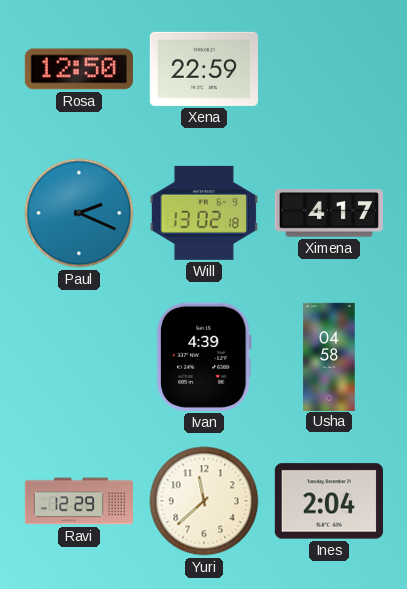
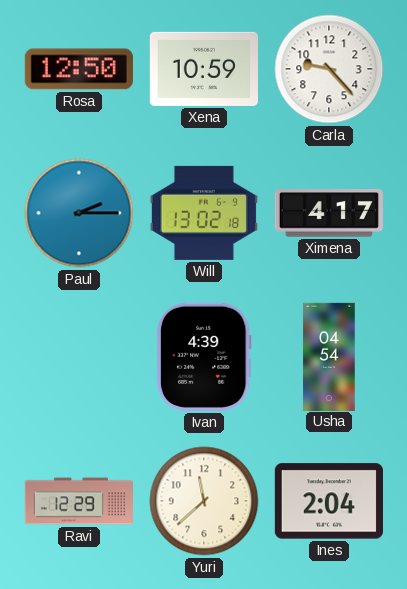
Xena: 22:59 -> 10:59 (204, 69)
Carla: none -> 9:23 (329, 69)
Paul: 2:19 -> 2:15 (79, 213)
Usha: 04:58 -> 04:54 (329, 356)
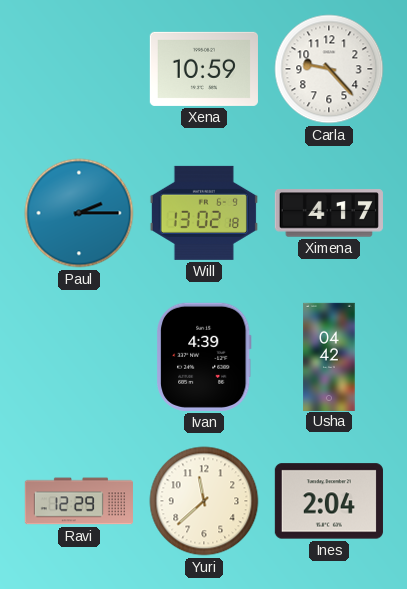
Rosa: 12:50 -> none (79, 69)
Usha: 04:54 -> 04:42 (329, 356)
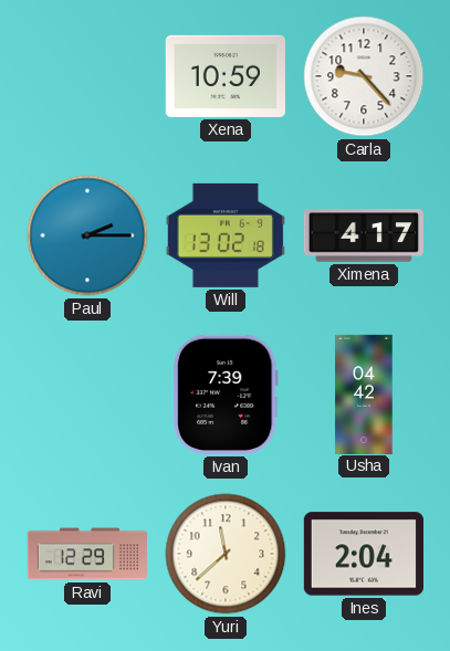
Ivan: 4:39 -> 7:39 (226, 395)
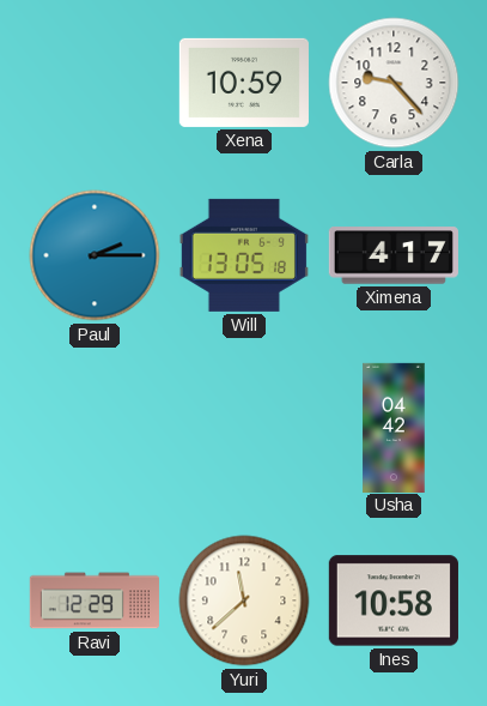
Will: 13:02 -> 13:05 (244, 255)
Ivan: 7:39 -> none (226, 395)
Ines: 2:04 -> 10:58 (394, 601)
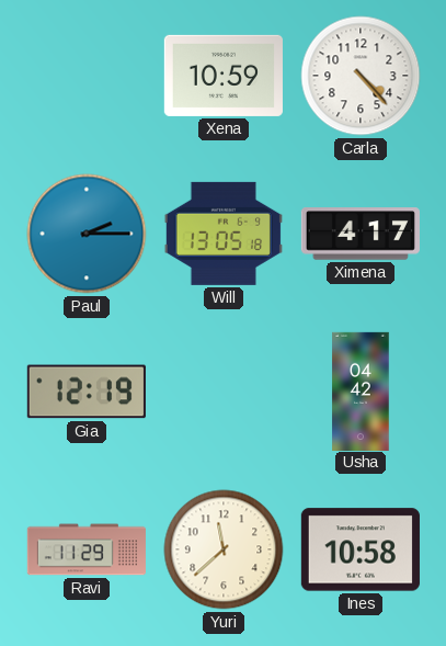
Carla: 9:23 -> 4:23 (361, 76)
Gia: none -> 12:19 (87, 392)
Ravi: 12:29 -> 11:29 (85, 549)
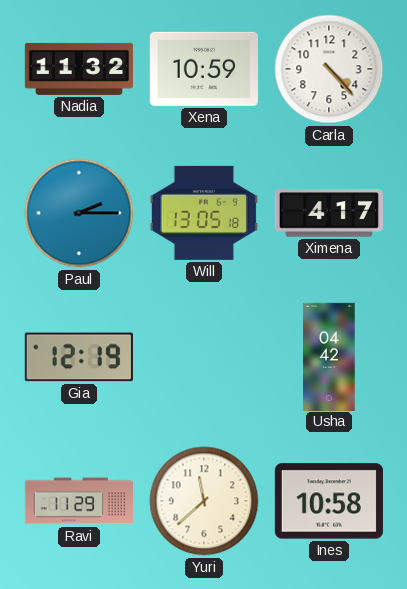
Nadia: none -> 11:32 (79, 69)
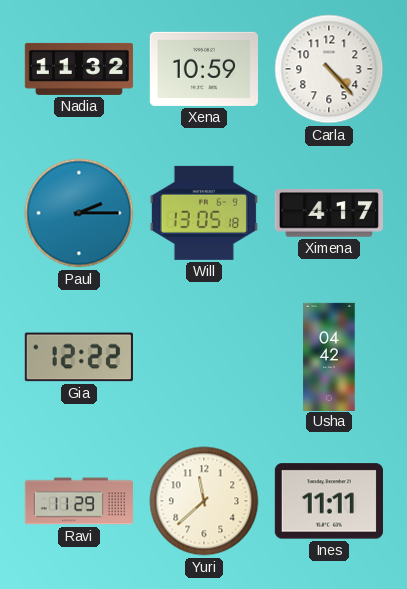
Gia: 12:19 -> 12:22 (79, 357)
Ines: 10:58 -> 11:11 (329, 501)
